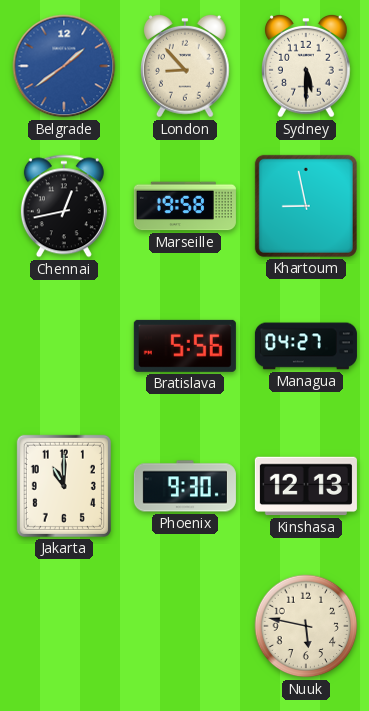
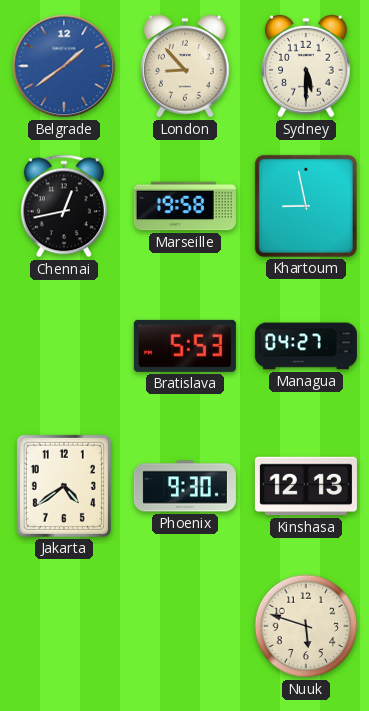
Bratislava: 5:56 -> 5:53 (185, 346)
Jakarta: 11:00 -> 4:39 (64, 486)
Nuuk: 5:47 -> 5:48 (306, 626)
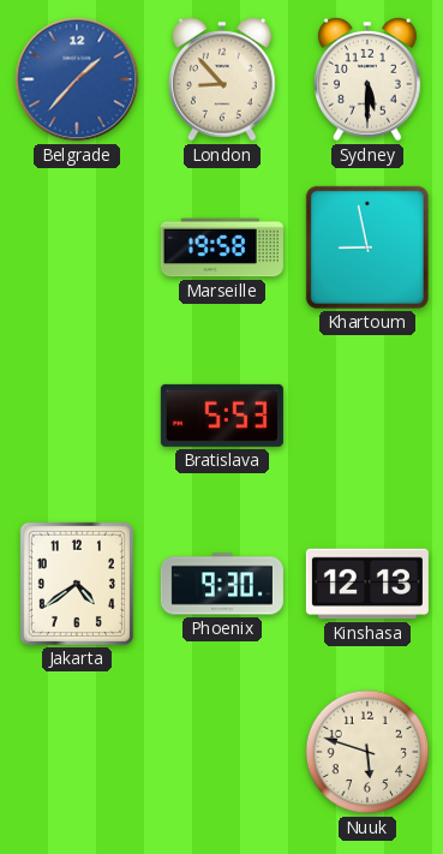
Belgrade: 1:39 -> 1:37 (77, 79)
Chennai: 12:43 -> none (64, 206)
Managua: 04:27 -> none (306, 346)
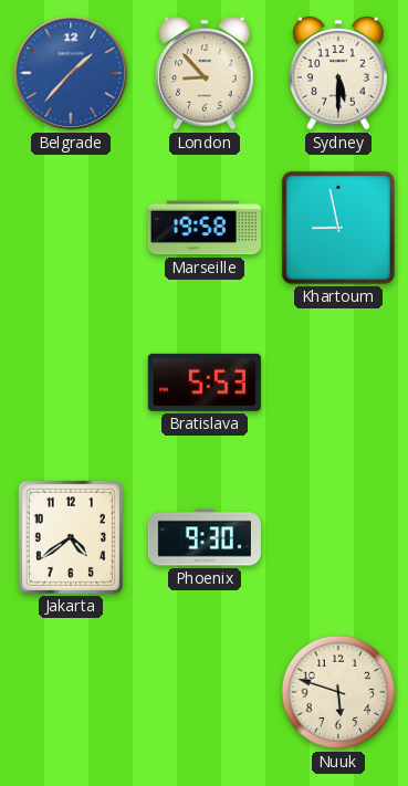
Kinshasa: 12:13 -> none (367, 584)
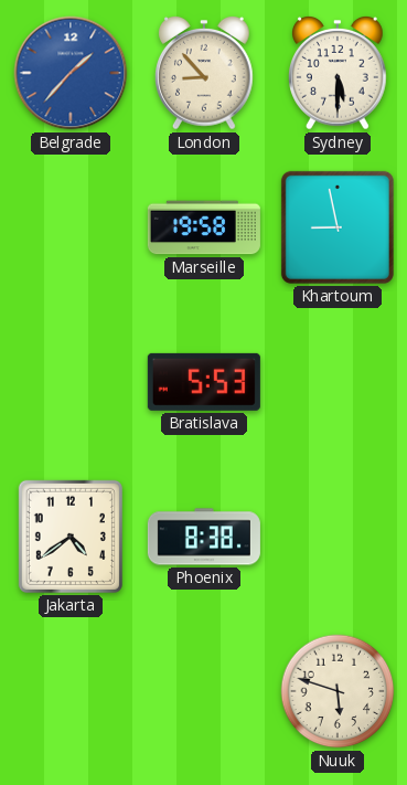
Phoenix: 9:30 -> 8:38 (204, 537)
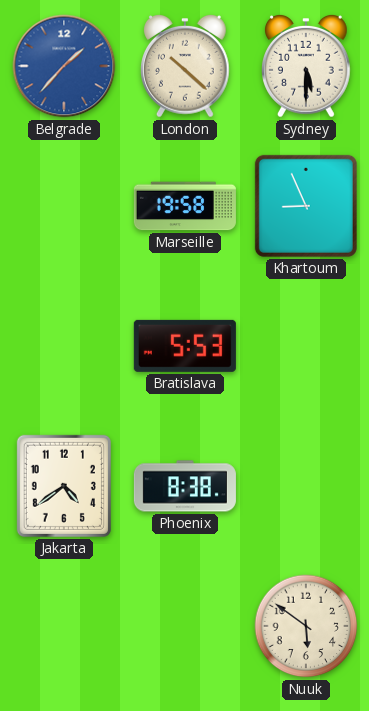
London: 8:53 -> 10:22 (186, 66)
Khartoum: 8:58 -> 8:56 (306, 206)
Nuuk: 5:48 -> 5:51 (306, 626)
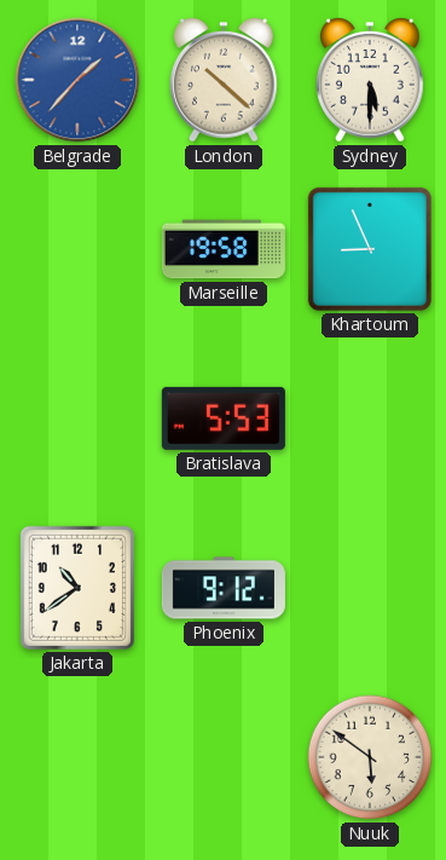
Jakarta: 4:39 -> 10:39 (77, 588)
Phoenix: 8:38 -> 9:12 (224, 588)
